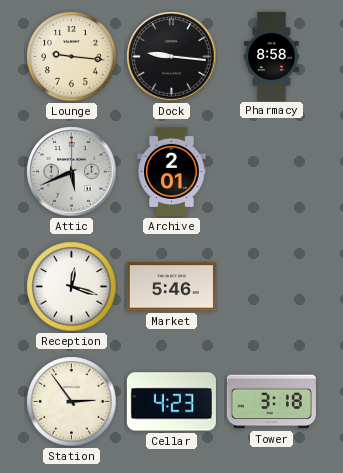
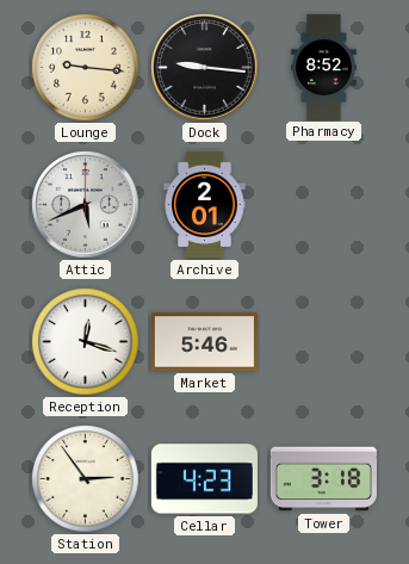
Pharmacy: 8:58 -> 8:52 (324, 67)
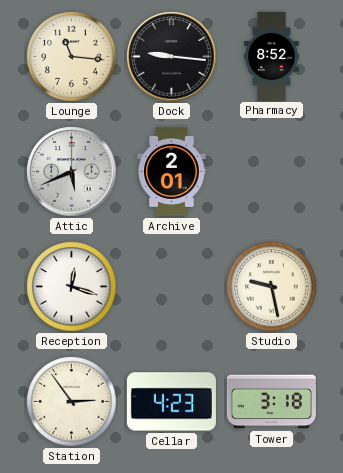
Lounge: 9:16 -> 11:16 (72, 57)
Market: 5:46 -> none (204, 342)
Studio: none -> 9:28 (272, 287)
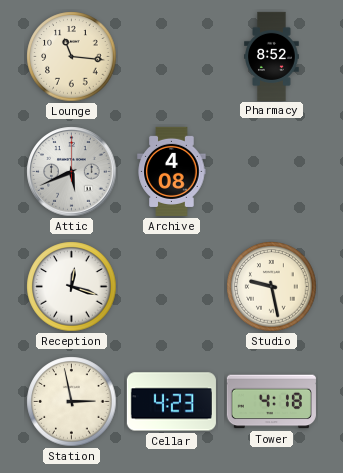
Dock: 9:16 -> none (172, 57)
Archive: 2:01 -> 4:08 (172, 171)
Station: 2:54 -> 2:58 (72, 402)
Tower: 3:18 -> 4:18 (271, 402)
